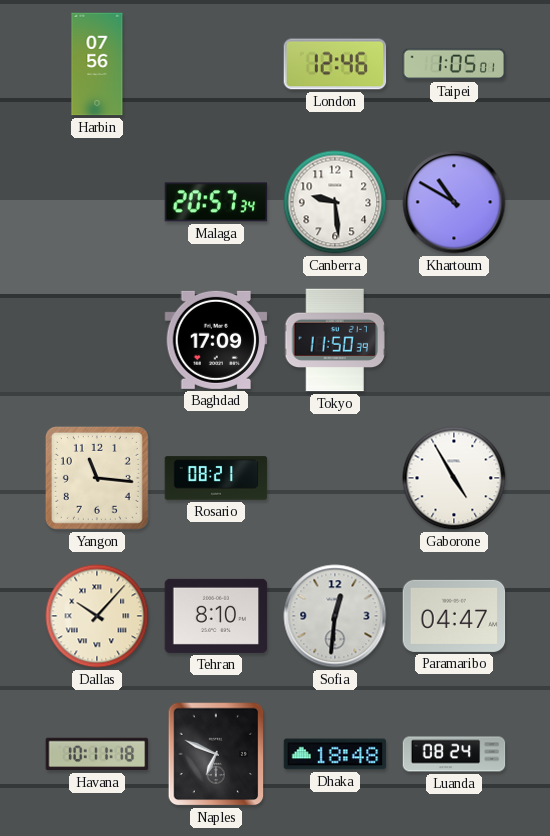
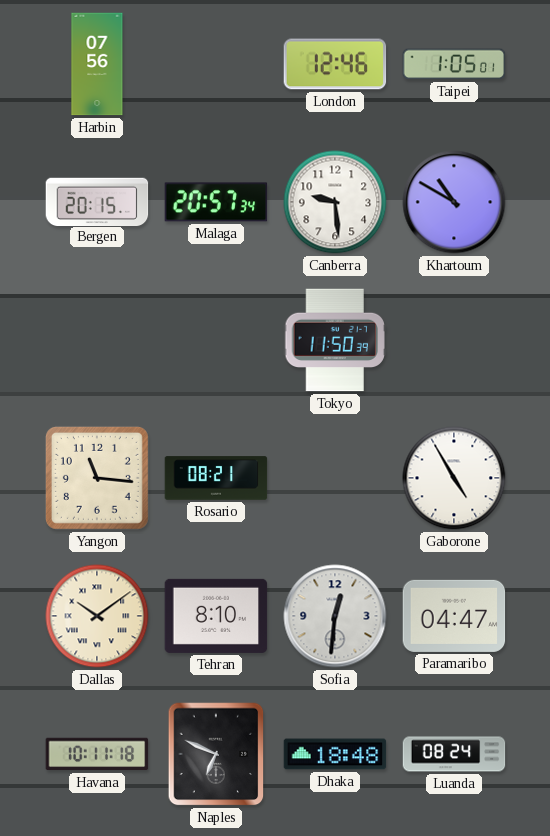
Bergen: none -> 20:15 (97, 201)
Baghdad: 17:09 -> none (216, 340)
Dallas: 10:07 -> 10:09 (97, 616)
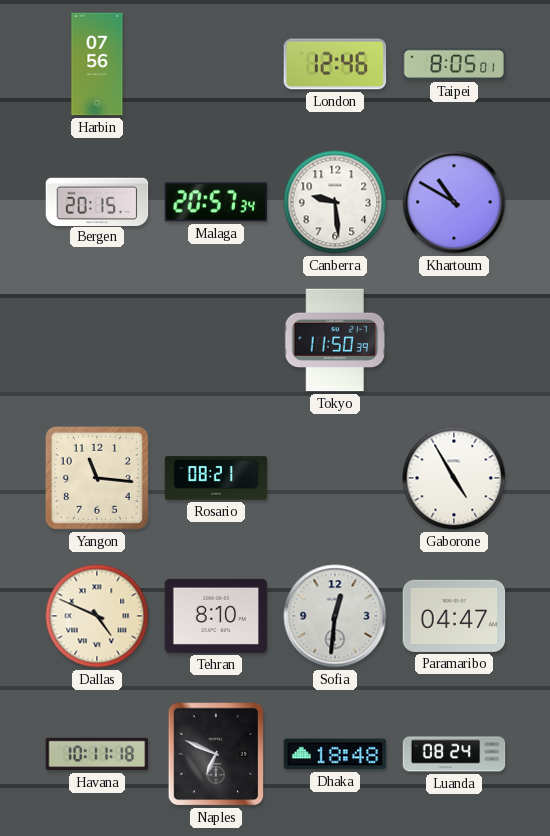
Taipei: 1:05 -> 8:05 (454, 64)
Dallas: 10:09 -> 4:49 (97, 616)
